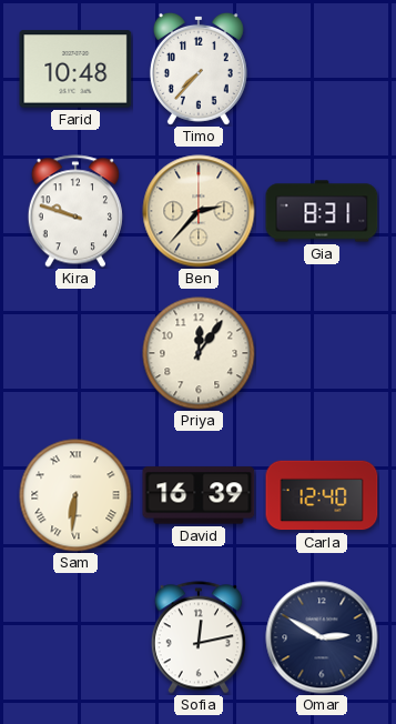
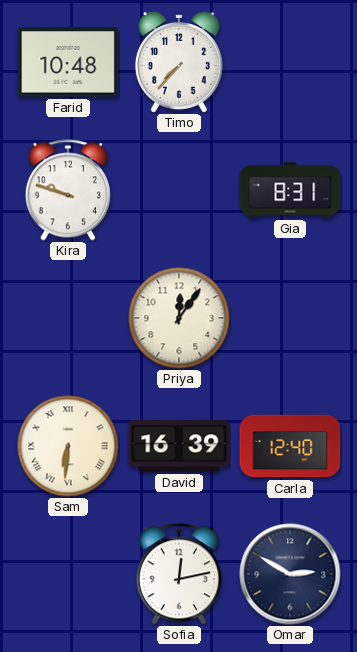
Ben: 2:37 -> none (199, 211)
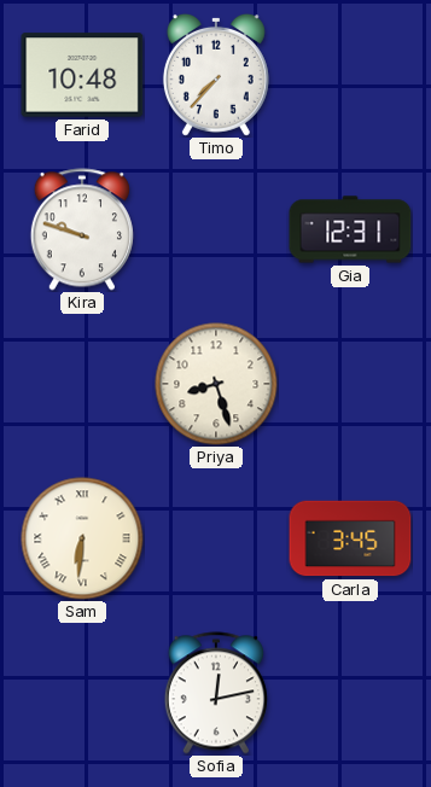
Gia: 8:31 -> 12:31 (350, 229)
Priya: 12:06 -> 8:27 (216, 384)
David: 16:39 -> none (179, 446)
Carla: 12:40 -> 3:45 (350, 538)
Omar: 2:50 -> none (290, 574)
